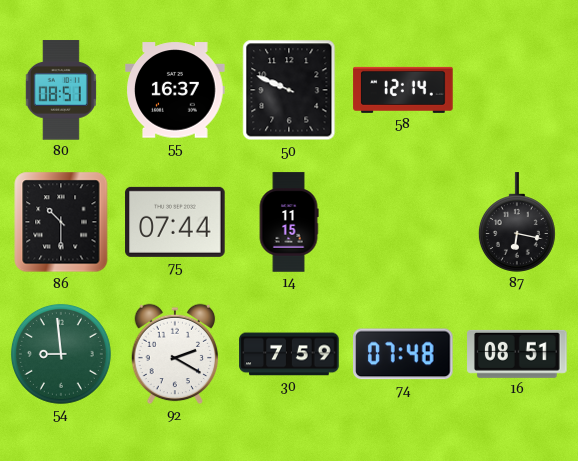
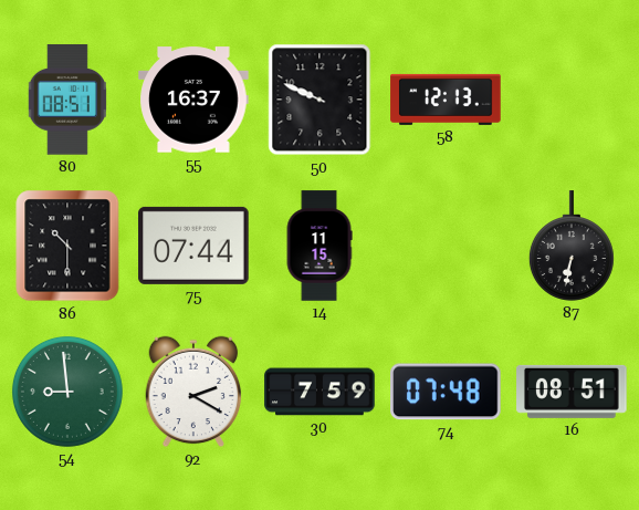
58: 12:14 -> 12:13 (446, 100)
87: 6:17 -> 6:32 (572, 246)
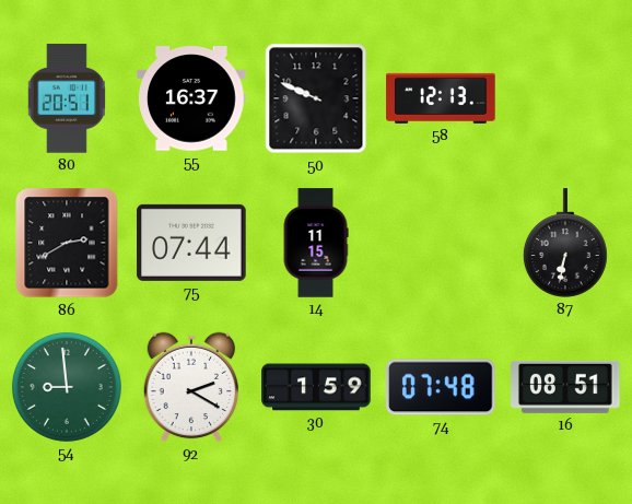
80: 08:51 -> 20:51 (67, 98)
86: 10:30 -> 2:40 (67, 243)
30: 7:59 -> 1:59 (316, 387)
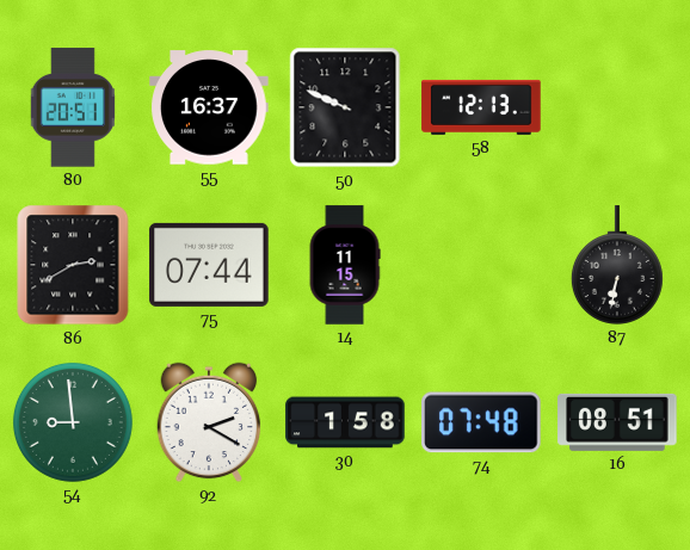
30: 1:59 -> 1:58 (345, 422)
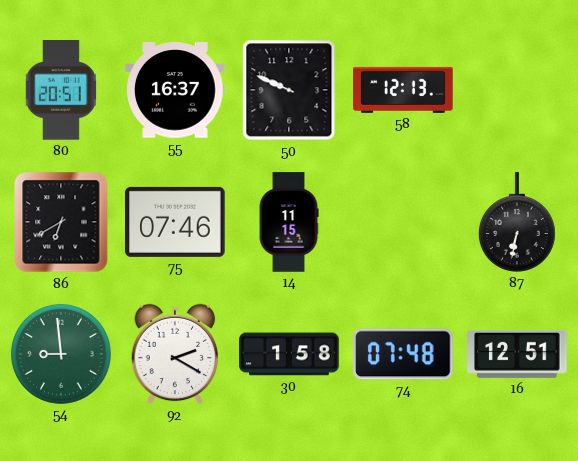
86: 2:40 -> 6:40 (61, 222)
75: 07:44 -> 07:46 (175, 222)
16: 08:51 -> 12:51 (517, 354)
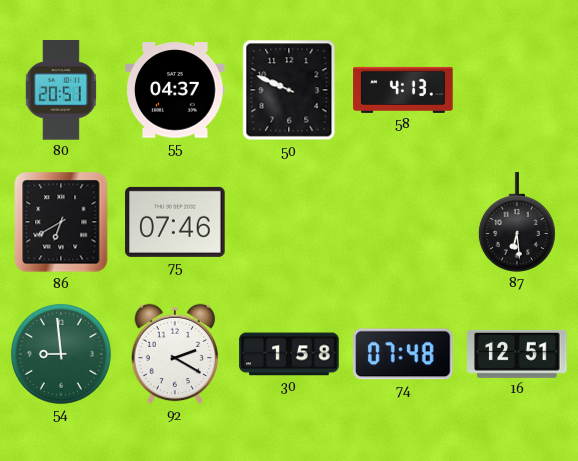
55: 16:37 -> 04:37 (175, 90)
58: 12:13 -> 4:13 (403, 90)
14: 11:15 -> none (289, 222)
87: 6:32 -> 6:29 (517, 222)
